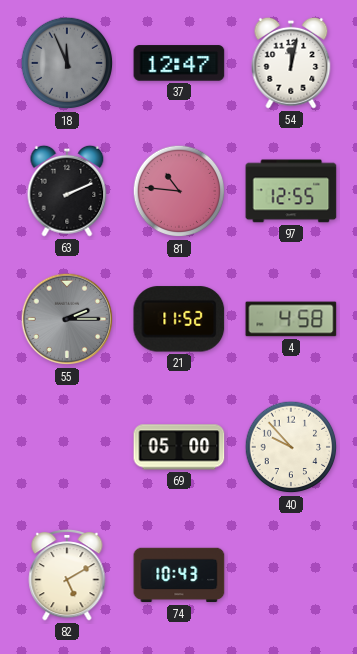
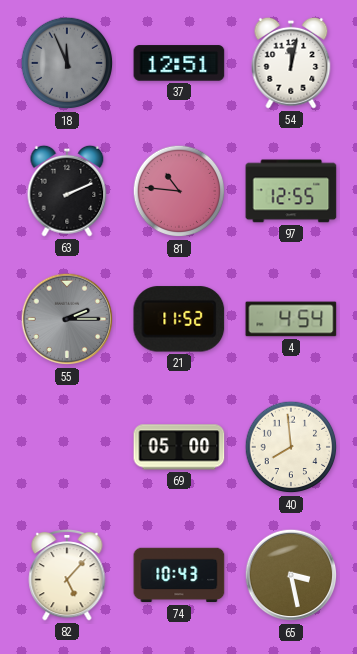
37: 12:47 -> 12:51 (179, 63)
4: 4:58 -> 4:54 (291, 319)
40: 9:53 -> 7:59 (291, 447)
82: 5:10 -> 5:07 (67, 575)
65: none -> 3:28 (291, 575)
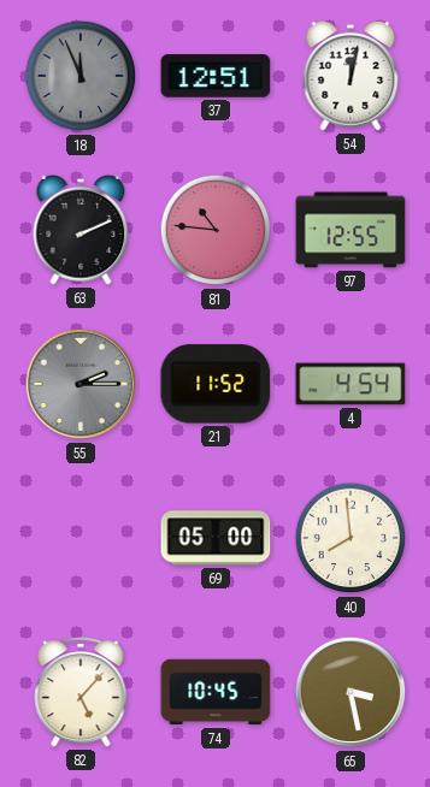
74: 10:43 -> 10:45 (216, 692)
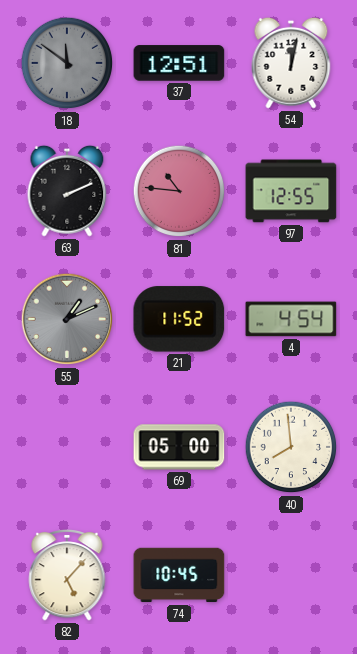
18: 11:56 -> 11:51 (67, 63)
55: 2:15 -> 1:11 (67, 319)
65: 3:28 -> none (351, 692)
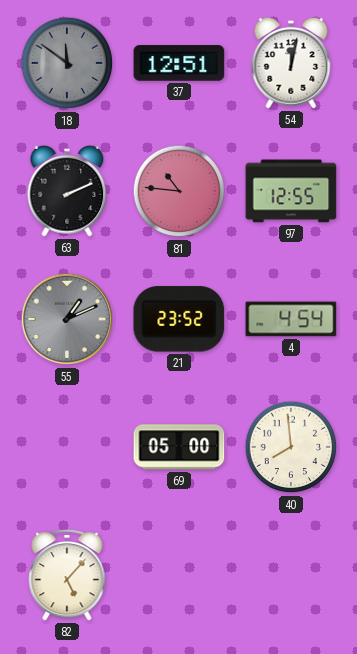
21: 11:52 -> 23:52 (179, 319)
74: 10:45 -> none (179, 575)
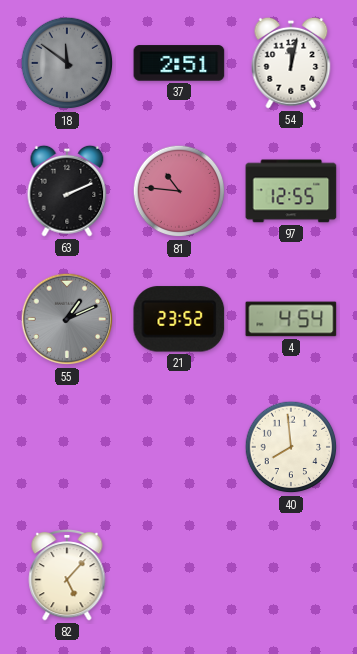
37: 12:51 -> 2:51 (179, 63)
69: 05:00 -> none (179, 447)
